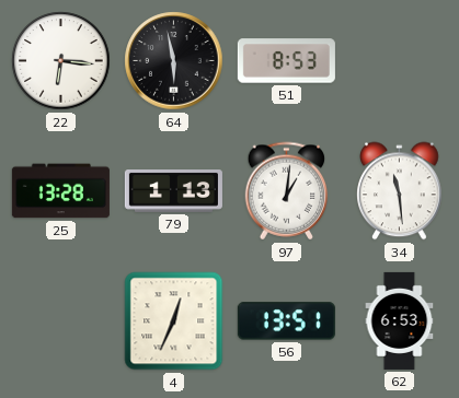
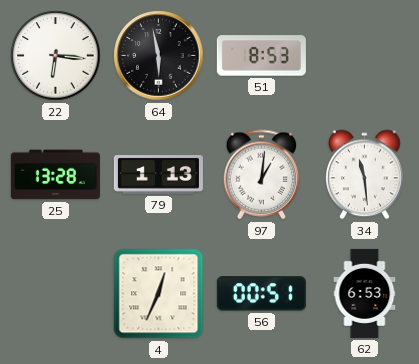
56: 13:51 -> 00:51 (261, 294)
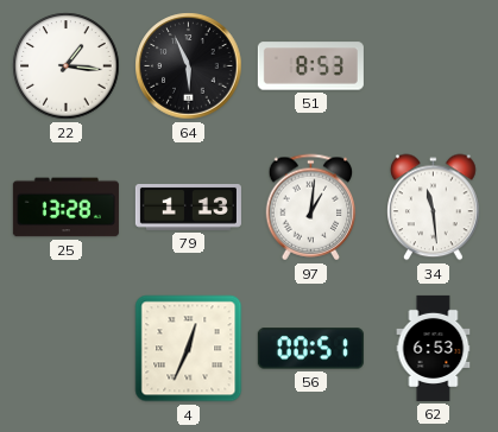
22: 6:16 -> 1:16 (67, 66)
64: 5:58 -> 5:56 (189, 66)
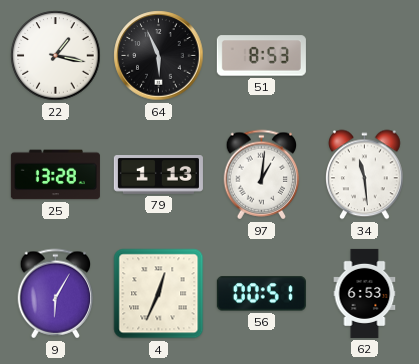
22: 1:16 -> 1:17 (56, 56)
9: none -> 6:05 (56, 294)
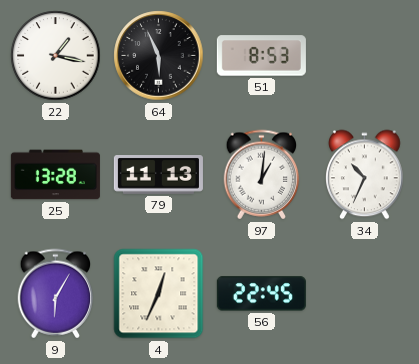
79: 1:13 -> 11:13 (158, 175)
34: 11:29 -> 10:34 (365, 175)
56: 00:51 -> 22:45 (261, 294)
62: 6:53 -> none (365, 293)
